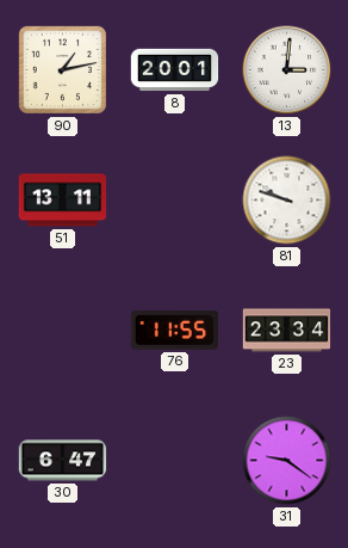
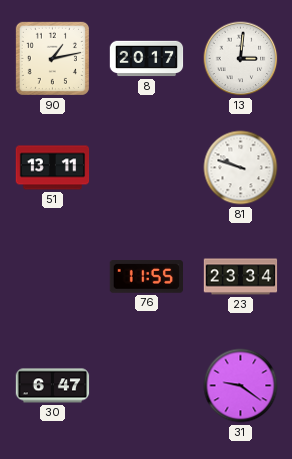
8: 20:01 -> 20:17 (147, 59)
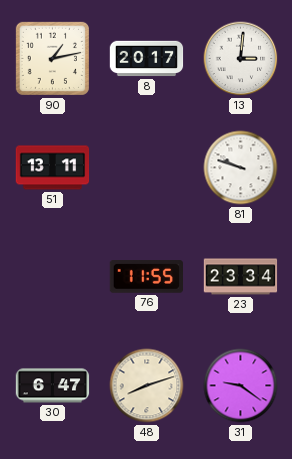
48: none -> 8:12 (147, 386)
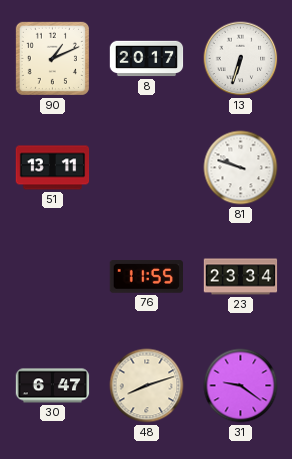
90: 1:13 -> 1:11 (52, 58)
13: 3:01 -> 6:33 (241, 59)
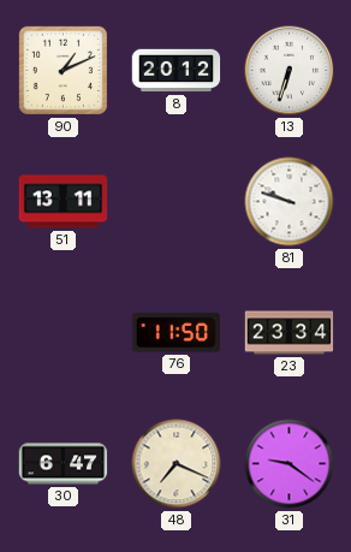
8: 20:17 -> 20:12 (177, 71)
76: 11:55 -> 11:50 (177, 333)
48: 8:12 -> 7:19 (177, 464)
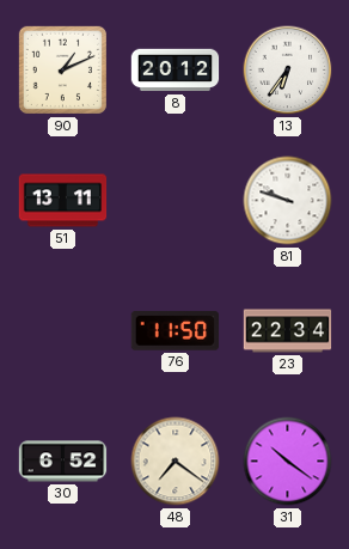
13: 6:33 -> 6:36 (288, 71)
23: 23:34 -> 22:34 (288, 331)
30: 6:47 -> 6:52 (63, 462)
48: 7:19 -> 7:21 (176, 462)
31: 9:21 -> 10:21 (288, 462)
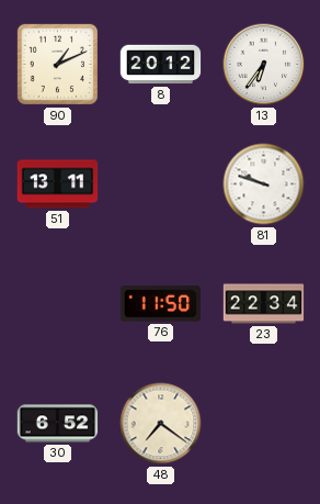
31: 10:21 -> none (288, 462)
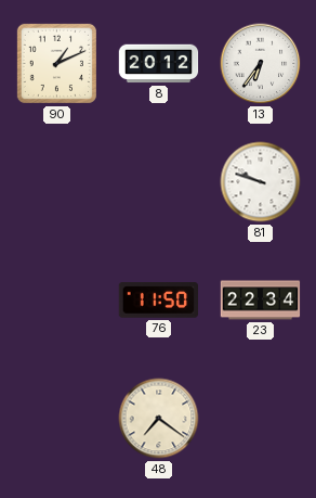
51: 13:11 -> none (58, 184)
30: 6:52 -> none (58, 424)
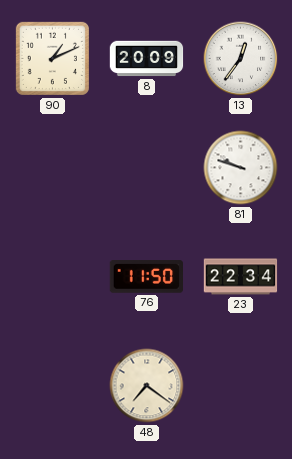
8: 20:12 -> 20:09 (147, 59)
13: 6:36 -> 12:36 (241, 59)
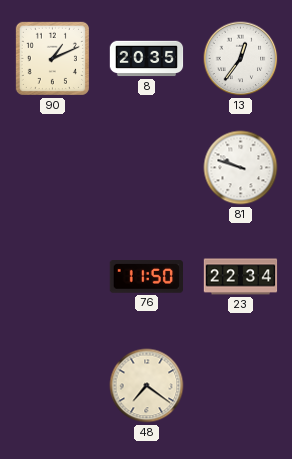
8: 20:09 -> 20:35 (147, 59)
